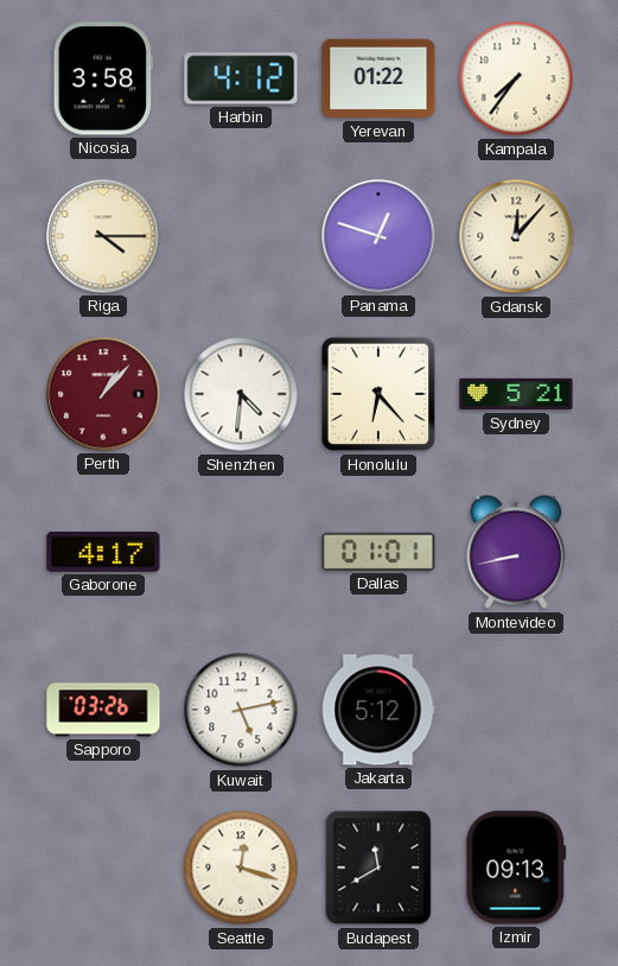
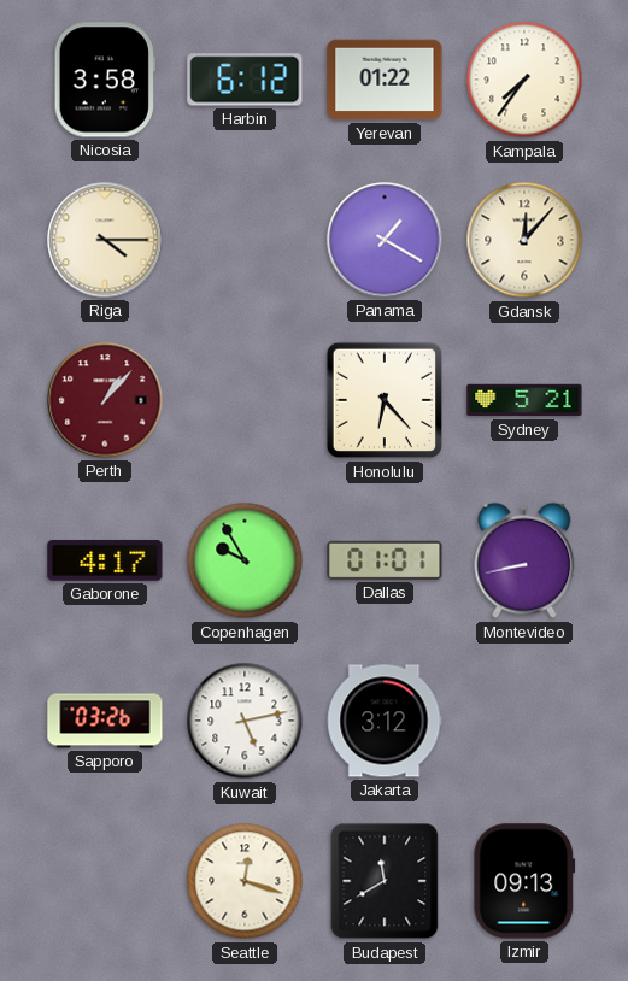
Harbin: 4:12 -> 6:12 (245, 80)
Panama: 12:48 -> 1:20 (385, 240)
Shenzhen: 4:31 -> none (241, 394)
Copenhagen: none -> 9:55 (245, 560)
Jakarta: 5:12 -> 3:12 (385, 721)
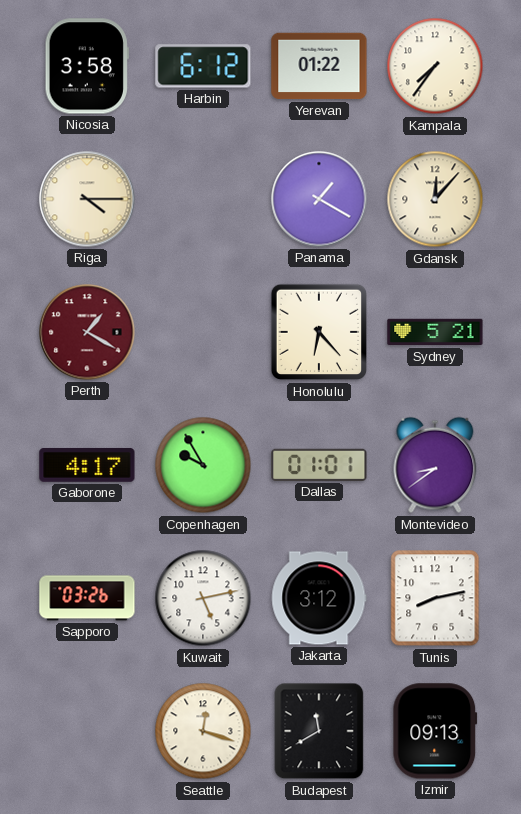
Perth: 1:07 -> 1:20 (87, 332)
Montevideo: 8:43 -> 8:39 (435, 465)
Tunis: none -> 8:13 (435, 598)
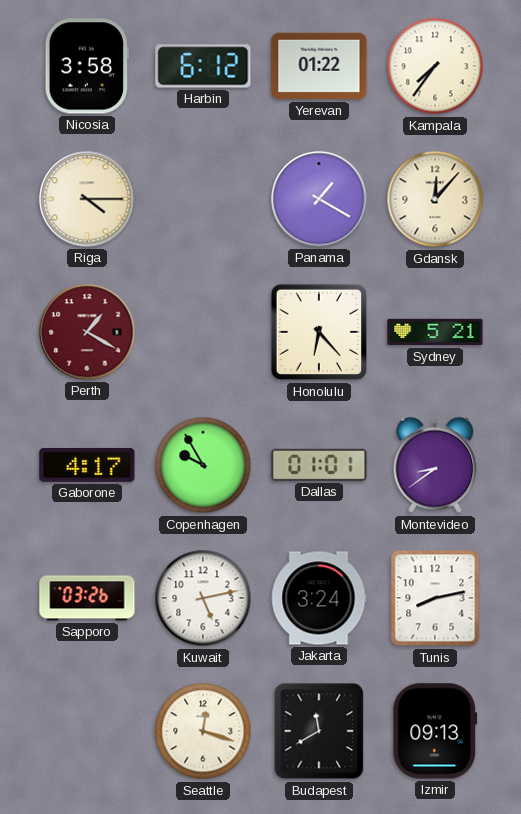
Jakarta: 3:12 -> 3:24 (319, 598)
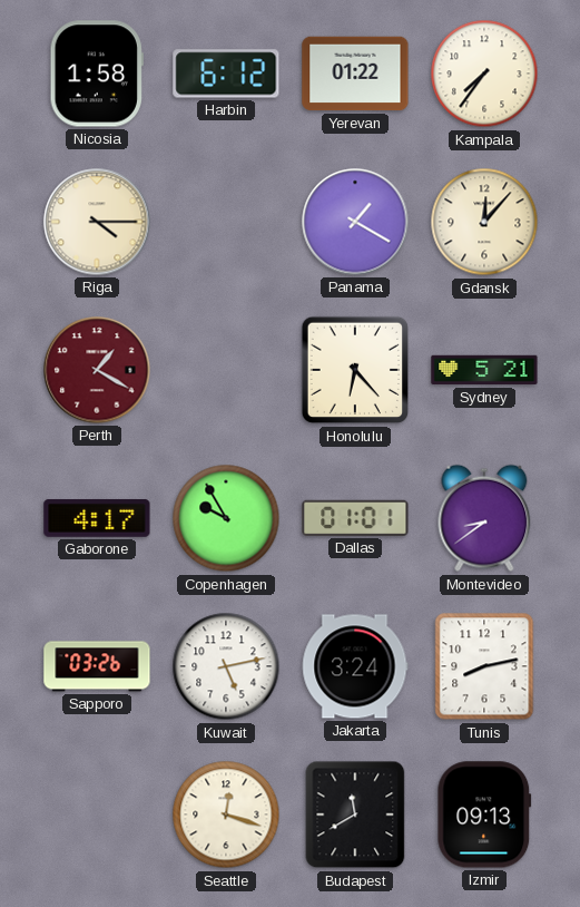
Nicosia: 3:58 -> 1:58 (97, 74)
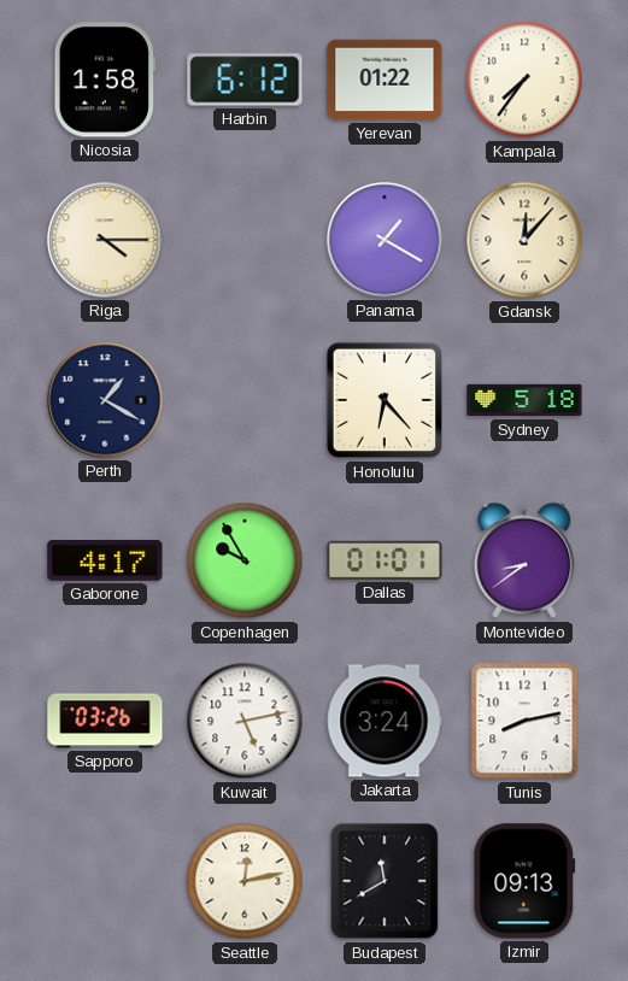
Perth dial: burgundy -> navy (105, 400)
Sydney: 5:21 -> 5:18 (524, 400)
Seattle: 12:18 -> 12:13 (245, 881)
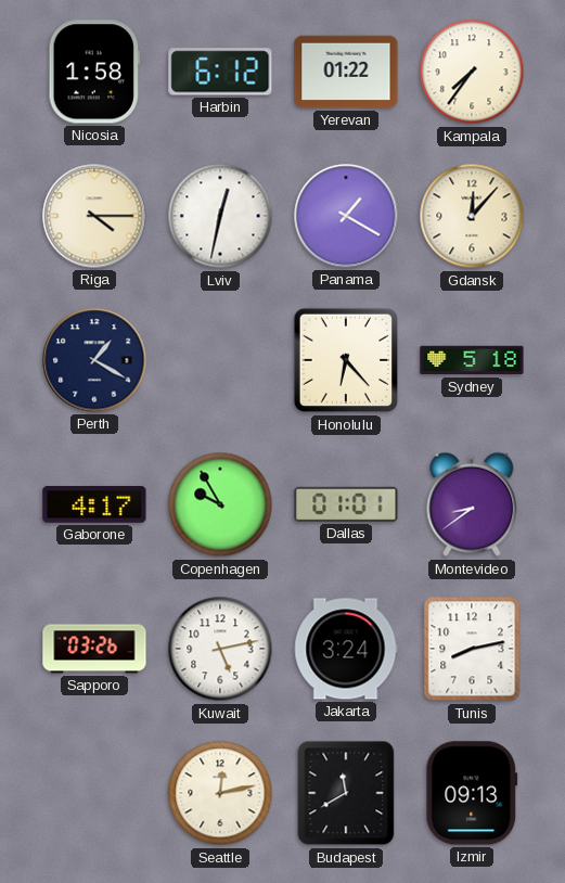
Lviv: none -> 12:32 (220, 216)
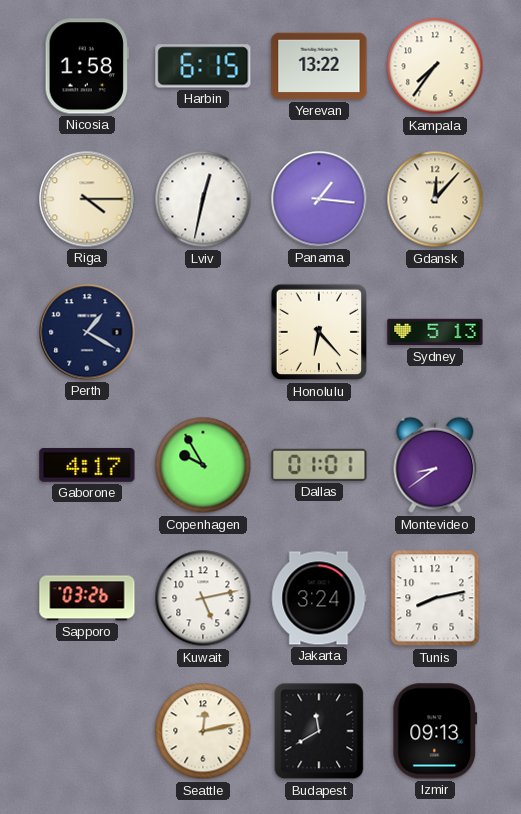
Harbin: 6:12 -> 6:15 (203, 66)
Yerevan: 01:22 -> 13:22 (319, 66)
Panama: 1:20 -> 1:16 (319, 199)
Sydney: 5:18 -> 5:13 (435, 332)
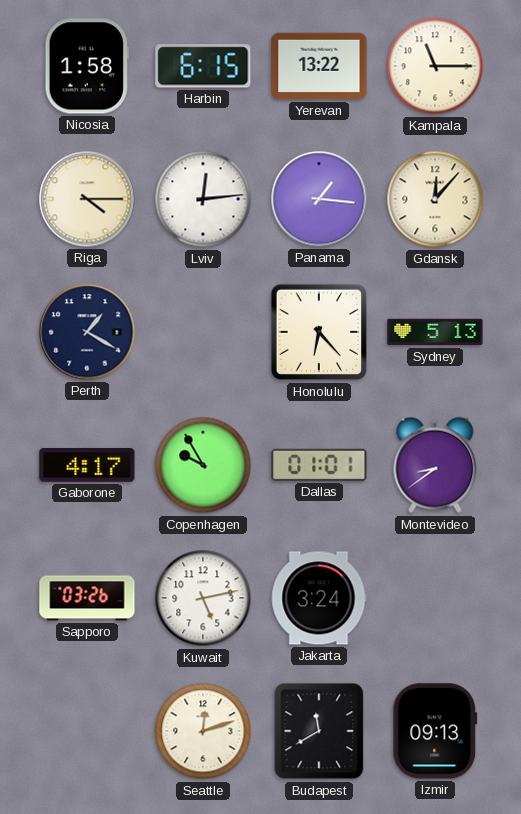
Kampala: 7:36 -> 11:15 (435, 66)
Lviv: 12:32 -> 12:14 (203, 199)
Tunis: 8:13 -> none (435, 598)
Seattle: 12:13 -> 12:12 (203, 731)
